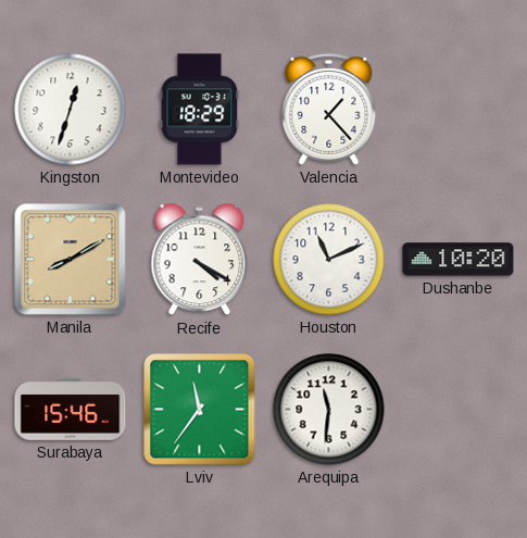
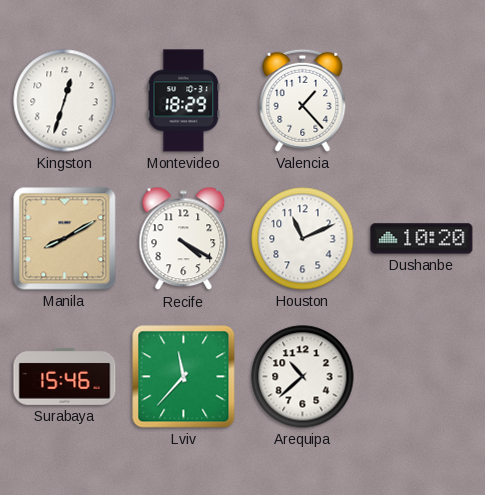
Lviv: 11:36 -> 11:37 (184, 377)
Arequipa: 11:31 -> 10:38 (303, 377)
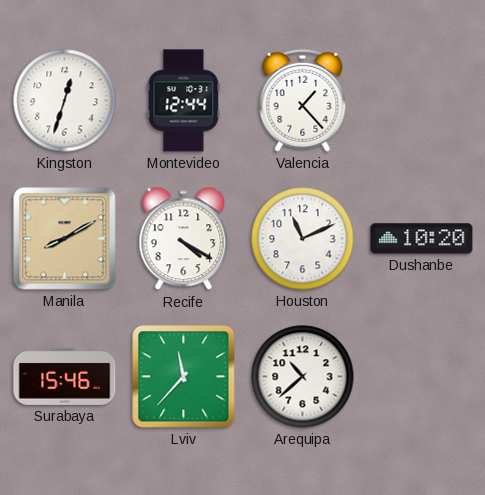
Montevideo: 18:29 -> 12:44 (184, 101)
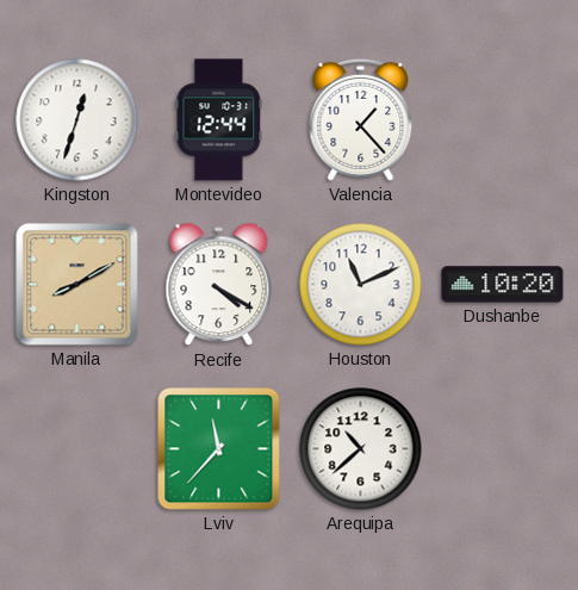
Surabaya: 15:46 -> none (65, 376)
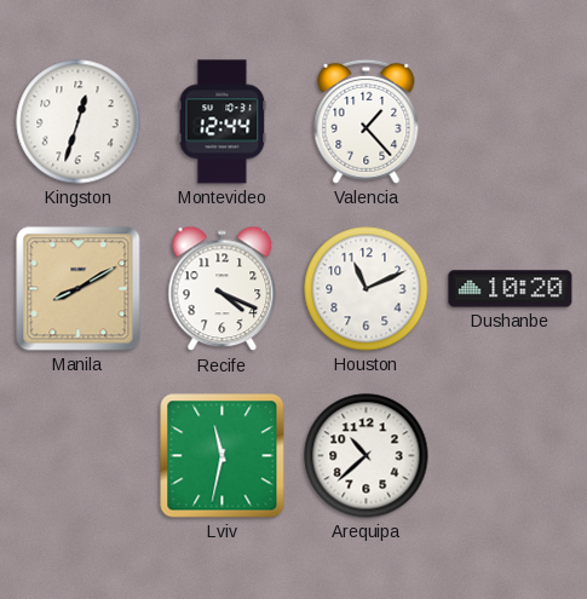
Recife: 4:20 -> 4:19 (223, 289)
Lviv: 11:37 -> 11:32 (223, 456)
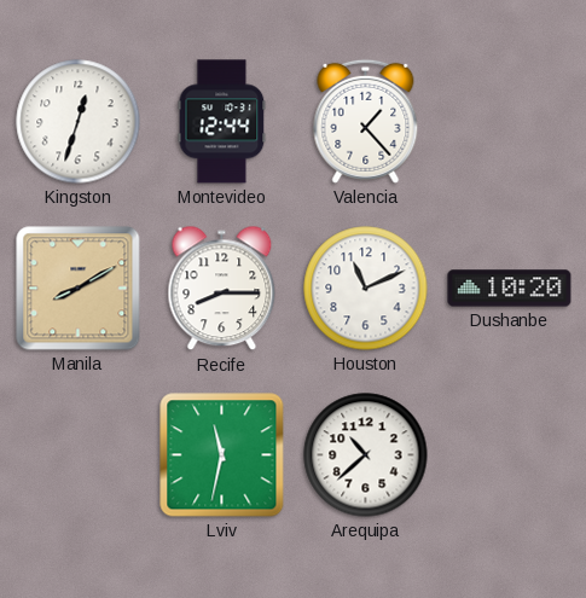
Recife: 4:19 -> 8:15 (222, 289)
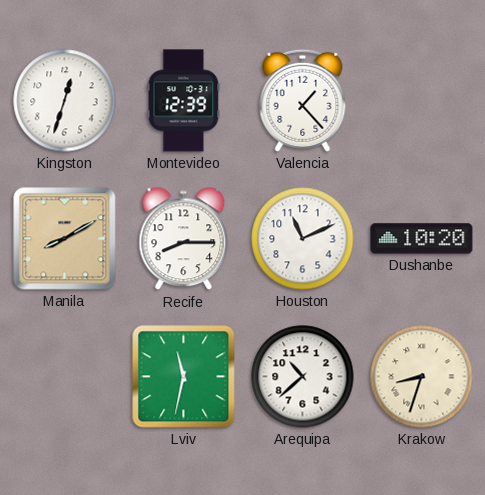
Montevideo: 12:44 -> 12:39 (184, 101)
Krakow: none -> 8:33 (422, 377)
